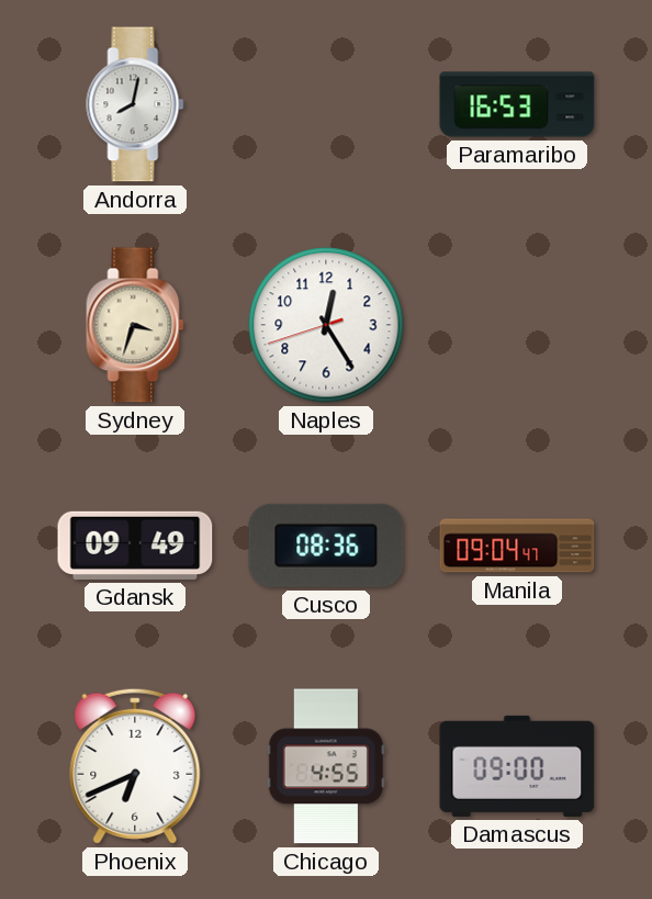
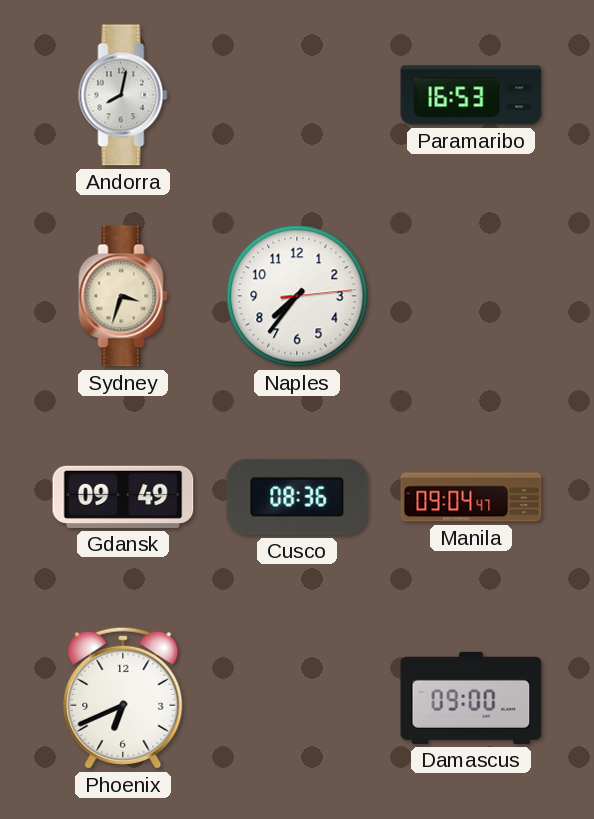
Naples: 12:24 -> 7:36 (297, 296)
Chicago: 4:55 -> none (326, 766)
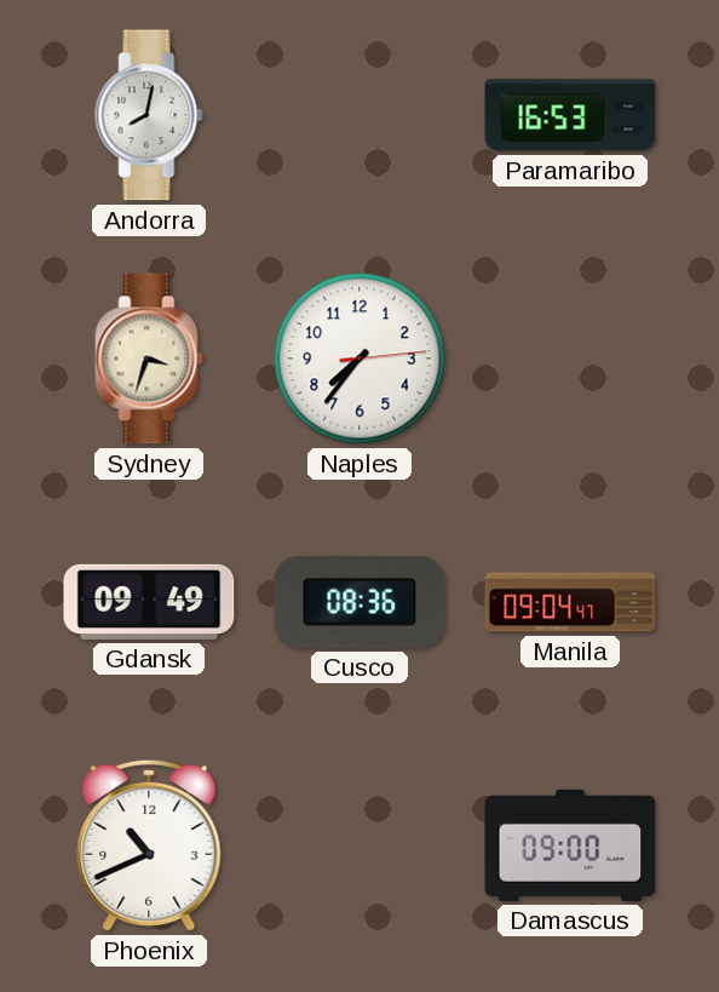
Phoenix: 6:41 -> 10:41 (149, 845)
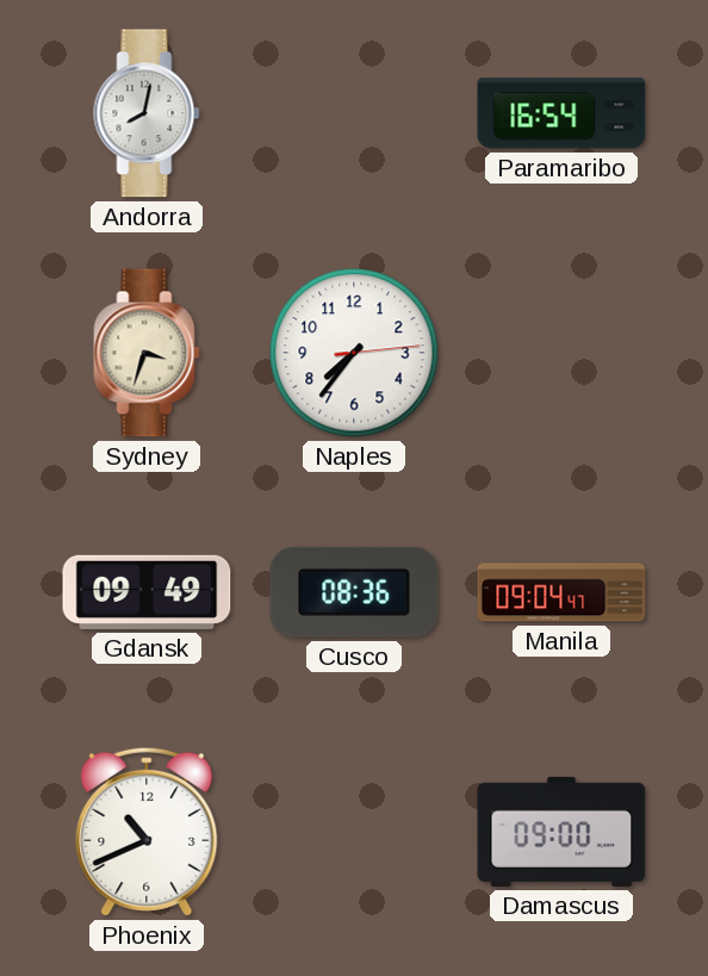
Paramaribo: 16:53 -> 16:54 (561, 113)
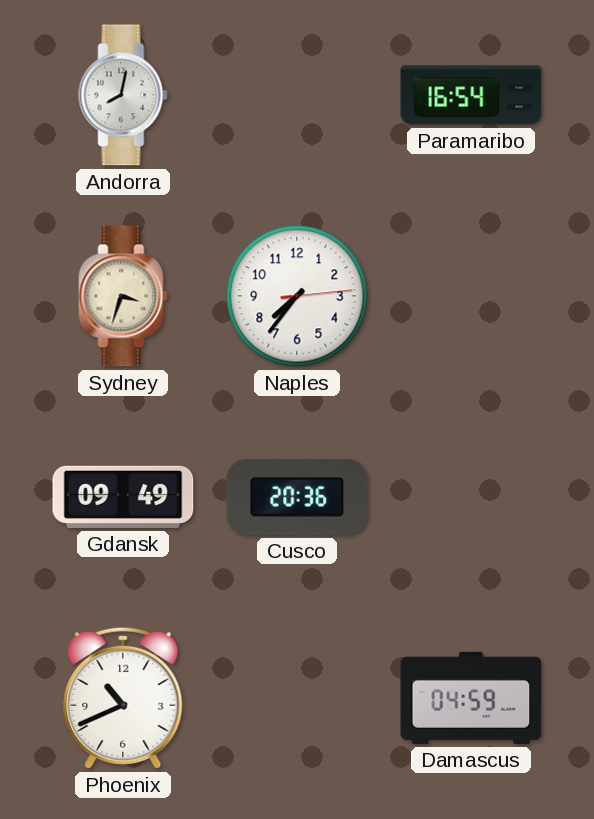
Cusco: 08:36 -> 20:36 (297, 497)
Manila: 09:04 -> none (561, 592)
Damascus: 09:00 -> 04:59 (471, 698)
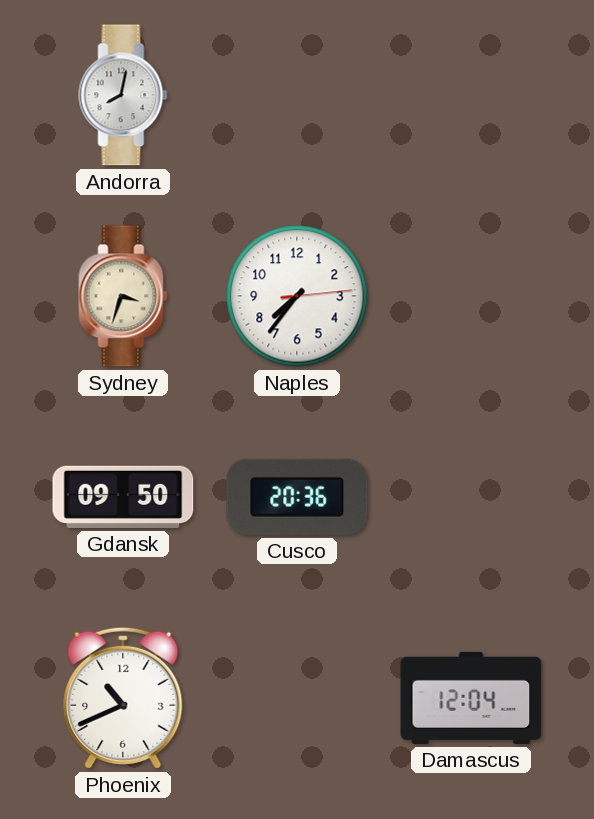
Paramaribo: 16:54 -> none (471, 95)
Gdansk: 09:49 -> 09:50 (123, 497)
Damascus: 04:59 -> 12:04 (471, 698)
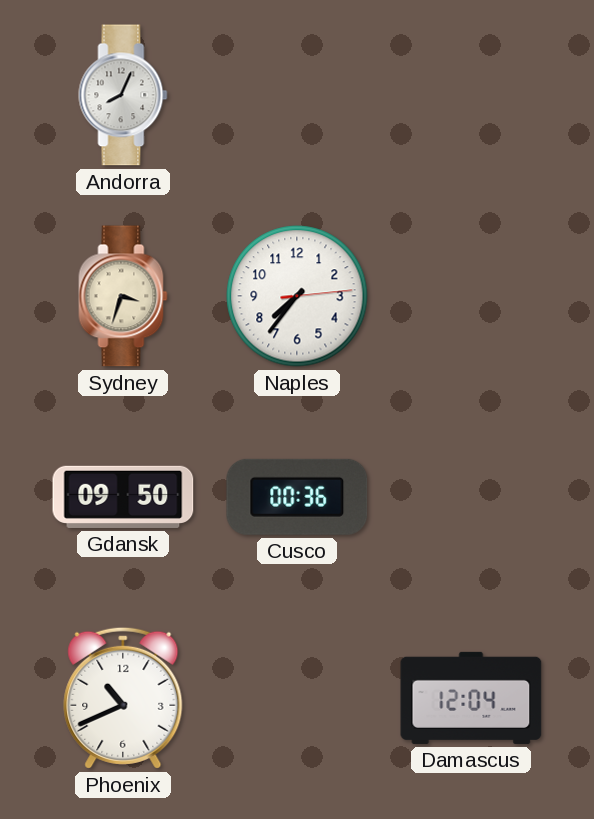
Andorra: 8:02 -> 8:04 (123, 95)
Cusco: 20:36 -> 00:36 (297, 497)
